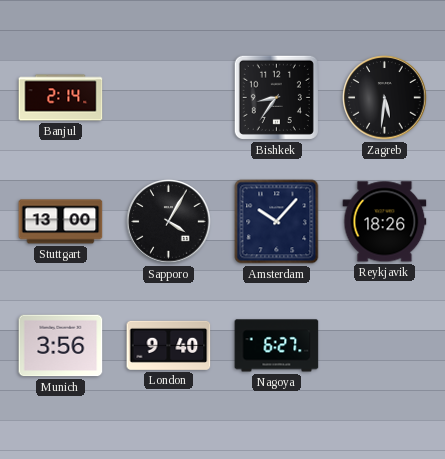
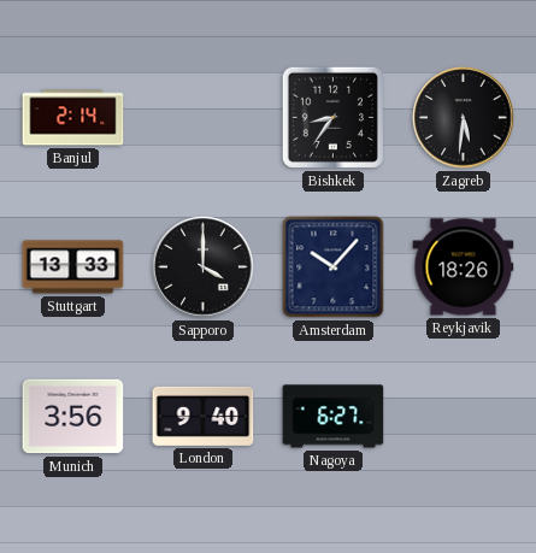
Stuttgart: 13:00 -> 13:33 (73, 267)
Sapporo: 4:05 -> 4:00 (204, 267)
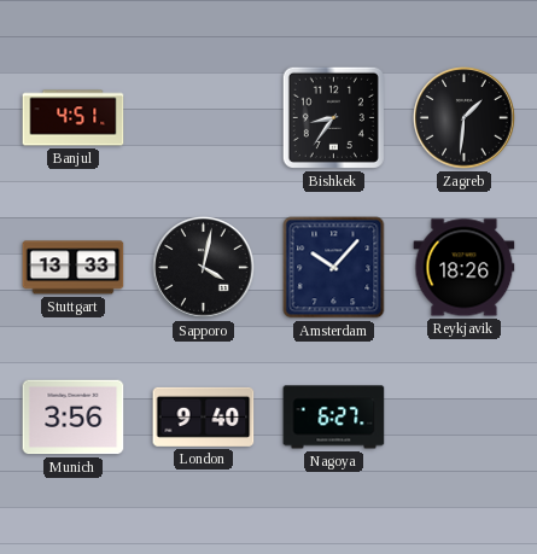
Banjul: 2:14 -> 4:51 (74, 118)
Zagreb: 5:31 -> 1:31 (465, 118)
Sapporo: 4:00 -> 4:02 (204, 268)
